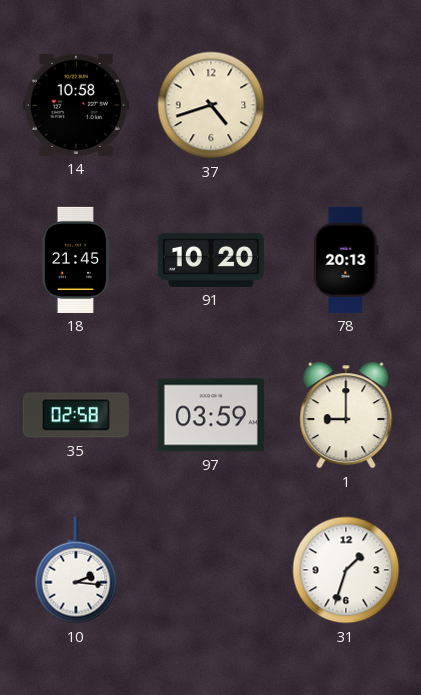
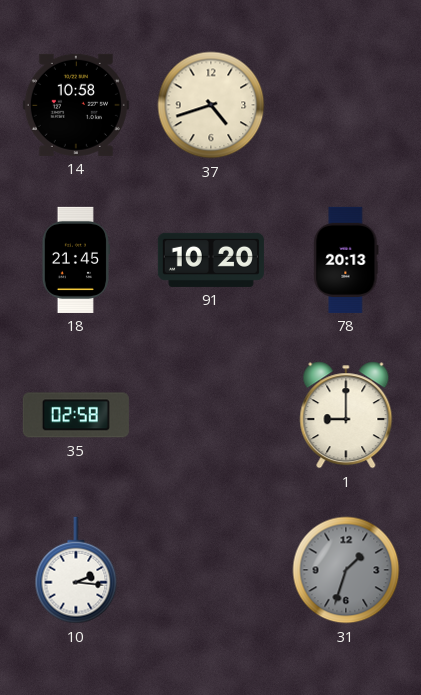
97: 03:59 -> none (211, 415)
31 dial: white -> grey (346, 570)
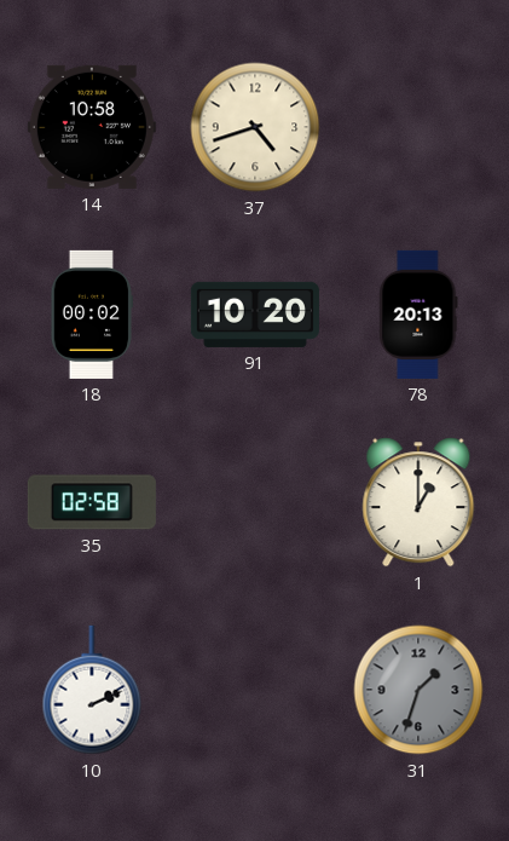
18: 21:45 -> 00:02 (91, 315)
1: 9:00 -> 1:00 (418, 502)
10: 2:16 -> 2:11 (92, 690)
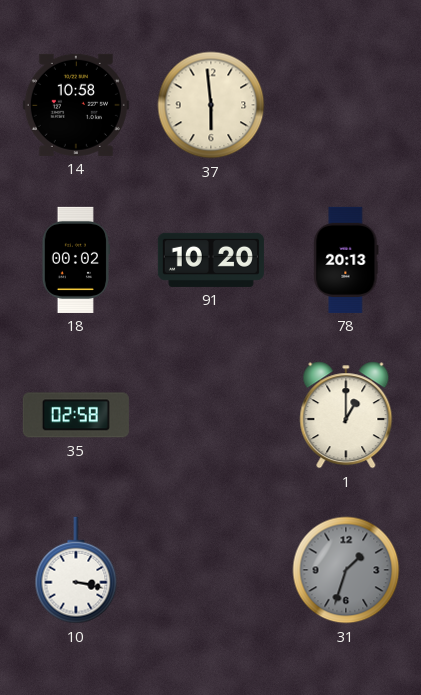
37: 4:42 -> 5:59 (211, 105)
10: 2:11 -> 3:17 (76, 570)
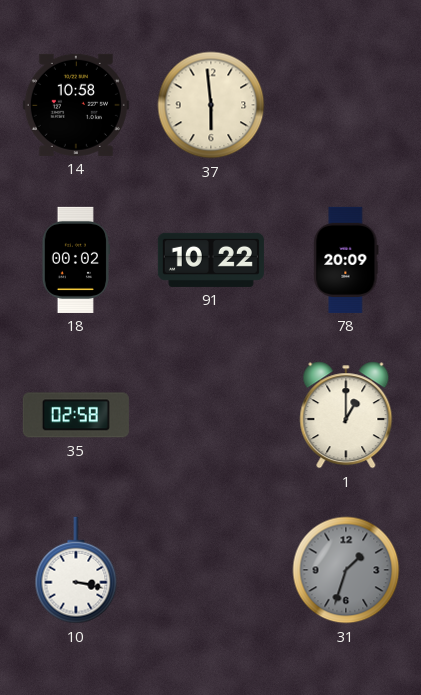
91: 10:20 -> 10:22 (211, 260)
78: 20:13 -> 20:09 (346, 260)
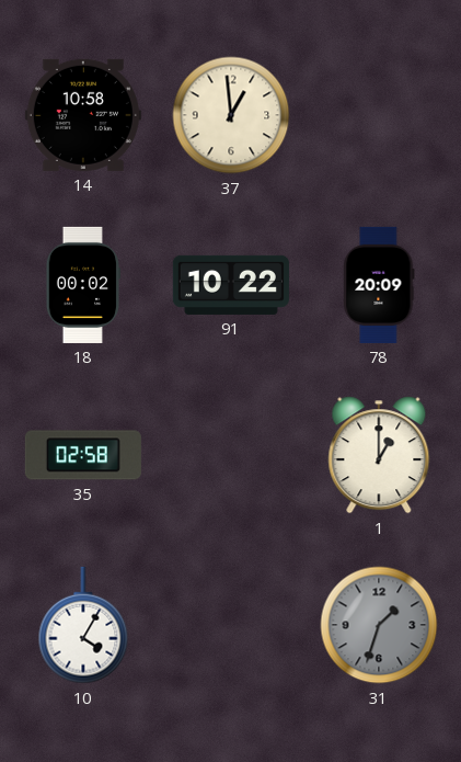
37: 5:59 -> 12:59 (231, 115)
10: 3:17 -> 4:05 (83, 625)
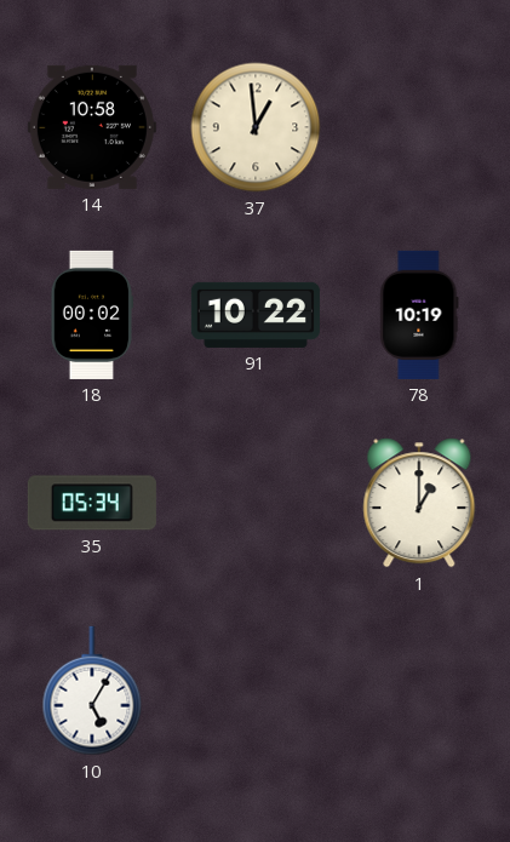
78: 20:09 -> 10:19 (419, 315)
35: 02:58 -> 05:34 (92, 503)
10: 4:05 -> 5:05 (92, 691)
31: 1:33 -> none (379, 625)
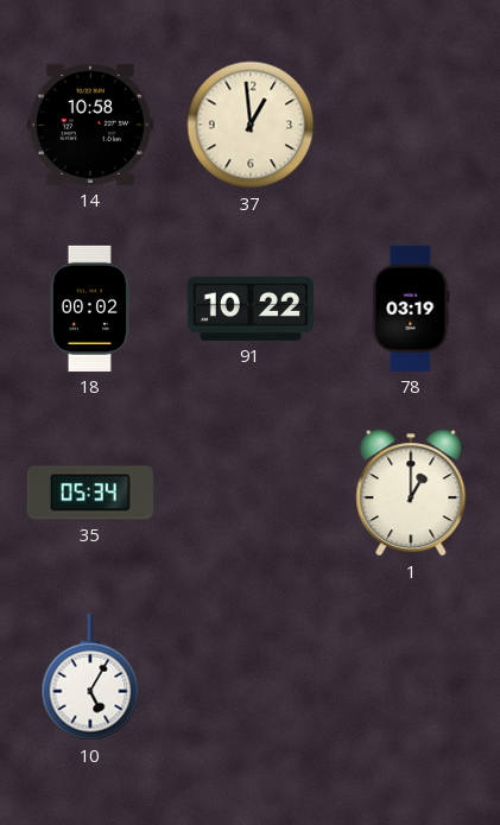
78: 10:19 -> 03:19 (411, 309)
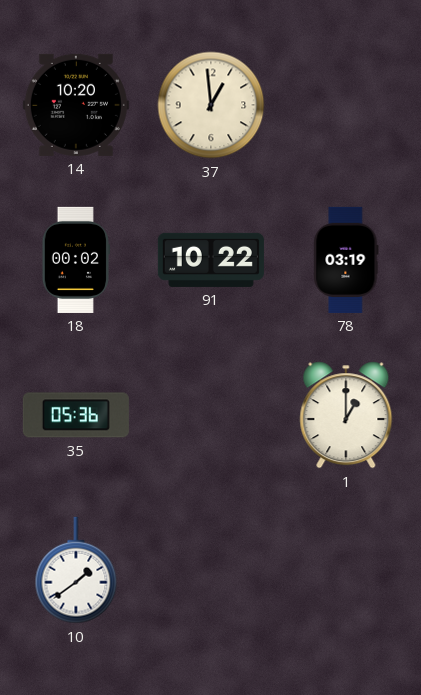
14: 10:58 -> 10:20 (76, 105)
35: 05:34 -> 05:36 (76, 415)
10: 5:05 -> 1:39 (76, 570)
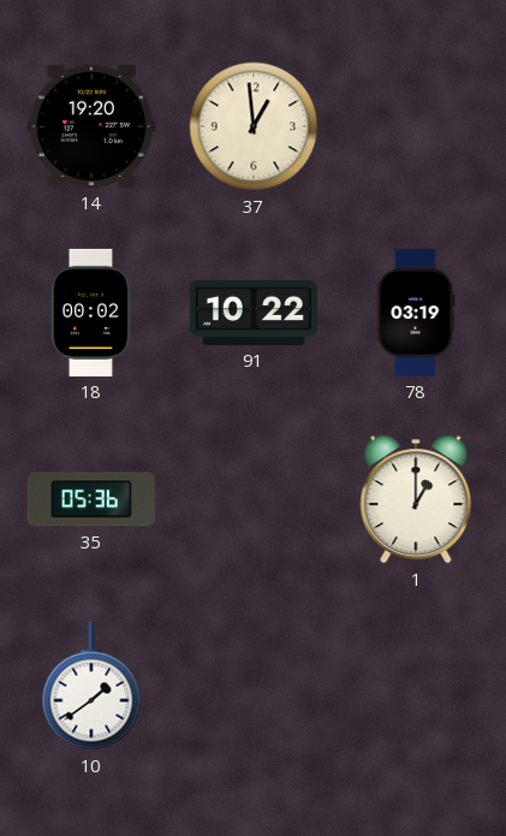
14: 10:20 -> 19:20 (91, 126)
